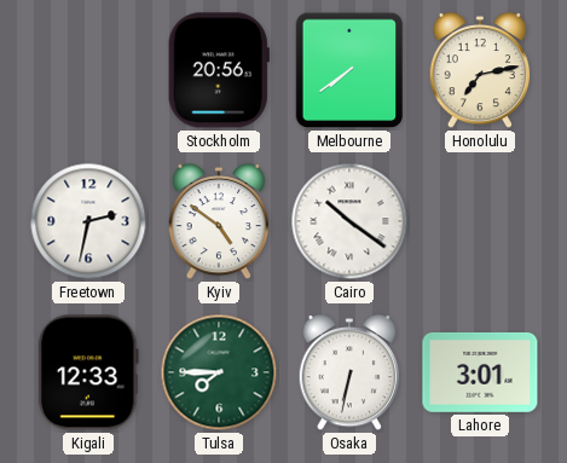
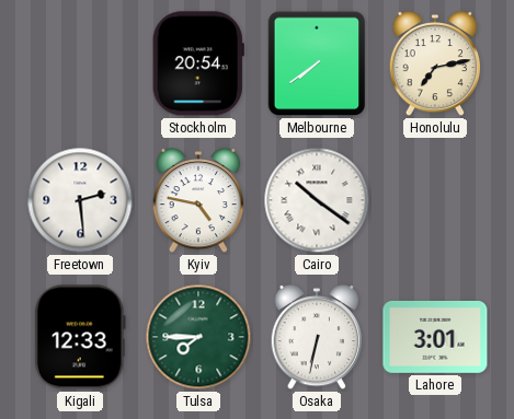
Stockholm: 20:56 -> 20:54 (198, 63)
Freetown: 2:32 -> 2:29 (80, 200)
Kyiv: 4:51 -> 4:47 (198, 200)
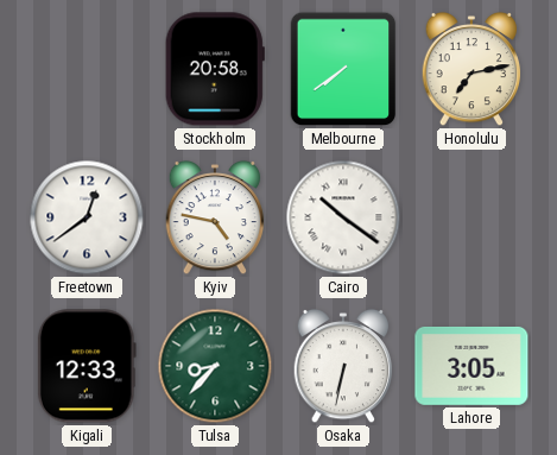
Stockholm: 20:54 -> 20:58 (215, 69)
Freetown: 2:29 -> 12:39 (87, 217)
Tulsa: 7:45 -> 8:37 (215, 366)
Lahore: 3:01 -> 3:05 (471, 366)
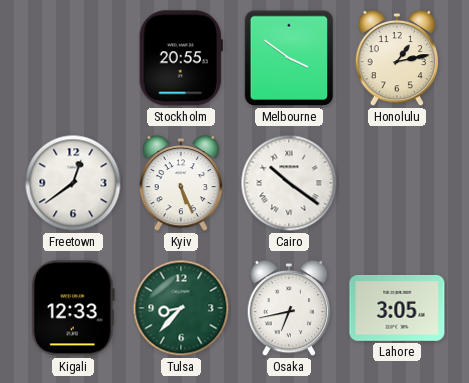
Stockholm: 20:58 -> 20:55 (181, 58)
Melbourne: 7:39 -> 3:51 (289, 58)
Honolulu: 7:13 -> 1:13 (397, 58)
Kyiv: 4:47 -> 5:26 (181, 183)
Osaka: 6:32 -> 6:43 (289, 308)
